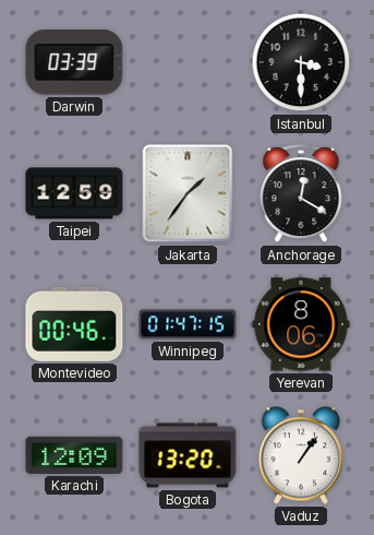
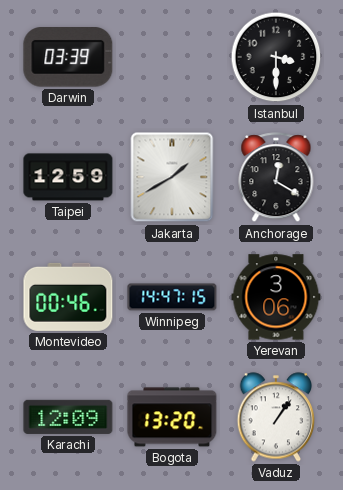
Jakarta: 1:36 -> 1:40 (172, 177)
Winnipeg: 01:47 -> 14:47 (172, 297)
Yerevan: 8:06 -> 3:06 (276, 297)
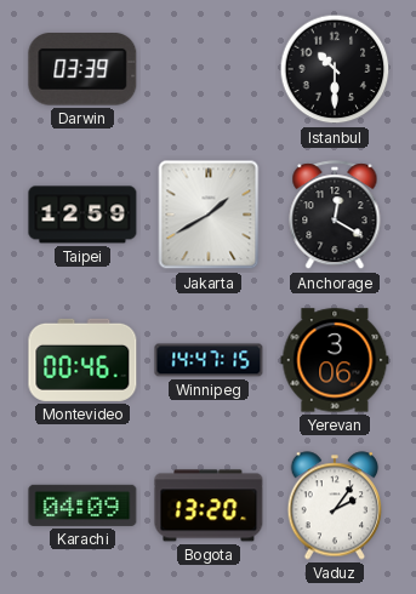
Istanbul: 3:30 -> 10:30 (335, 69)
Karachi: 12:09 -> 04:09 (82, 506)
Vaduz: 1:06 -> 2:06 (335, 506)
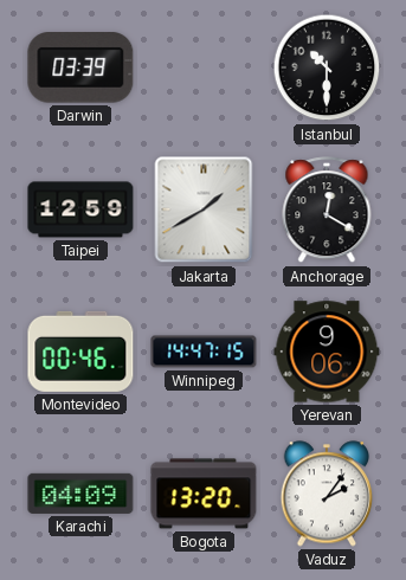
Yerevan: 3:06 -> 9:06 (327, 352)
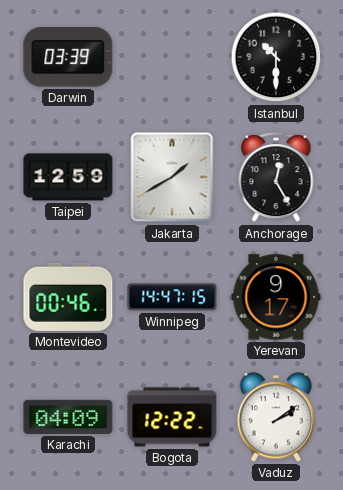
Anchorage: 12:20 -> 12:25 (276, 178)
Yerevan: 9:06 -> 9:17 (276, 297)
Bogota: 13:20 -> 12:22 (172, 417)
Vaduz: 2:06 -> 2:09 (276, 417)
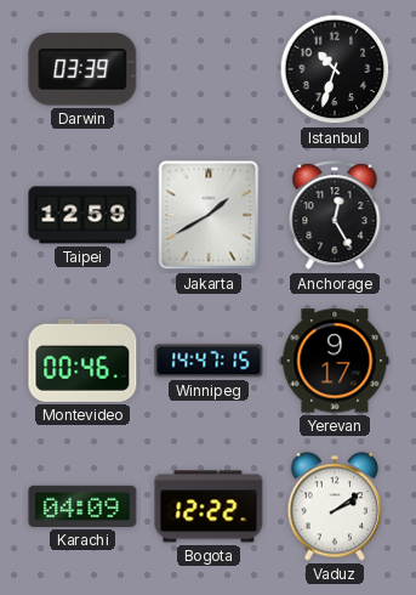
Istanbul: 10:30 -> 10:33 (335, 69)
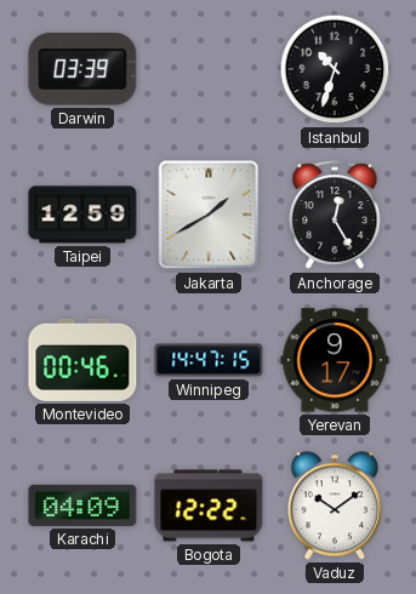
Vaduz: 2:09 -> 10:09 (335, 506)
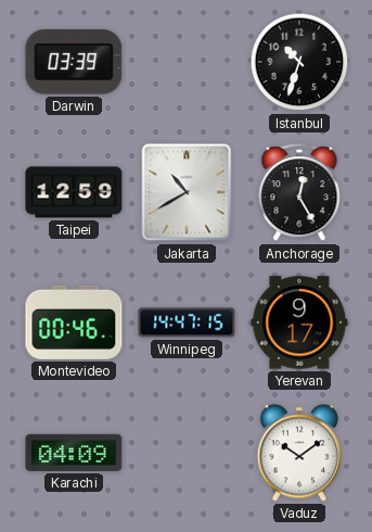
Jakarta: 1:40 -> 10:40 (187, 192)
Bogota: 12:22 -> none (209, 506)
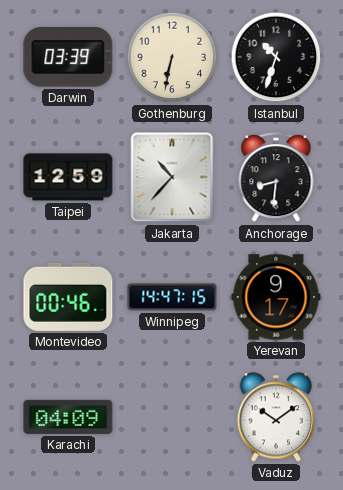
Gothenburg: none -> 6:32 (172, 57)
Jakarta: 10:40 -> 10:37 (172, 177)
Anchorage: 12:25 -> 8:31 (276, 178)
